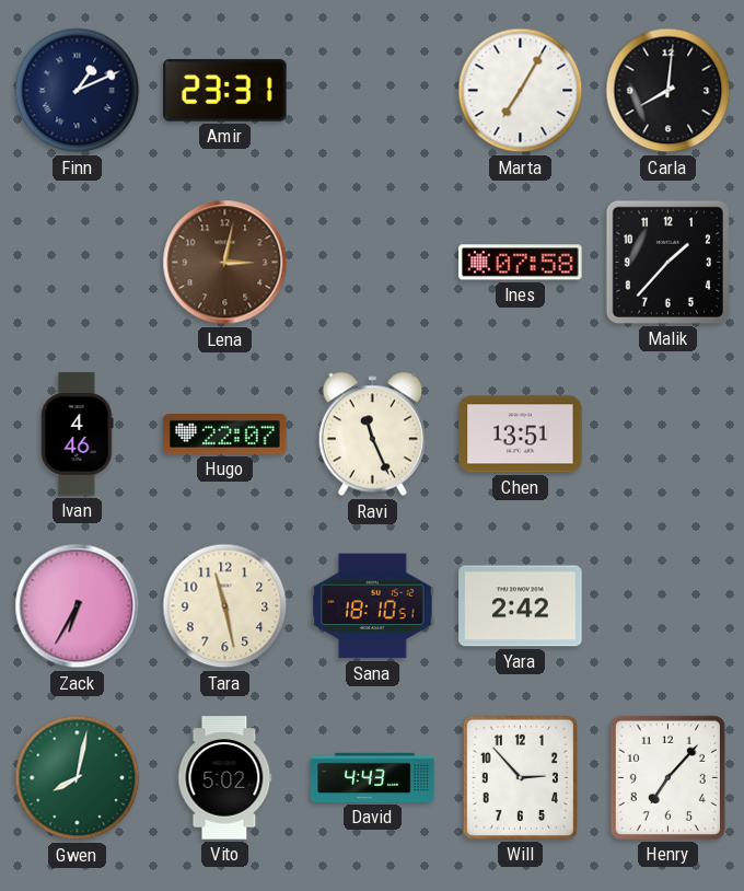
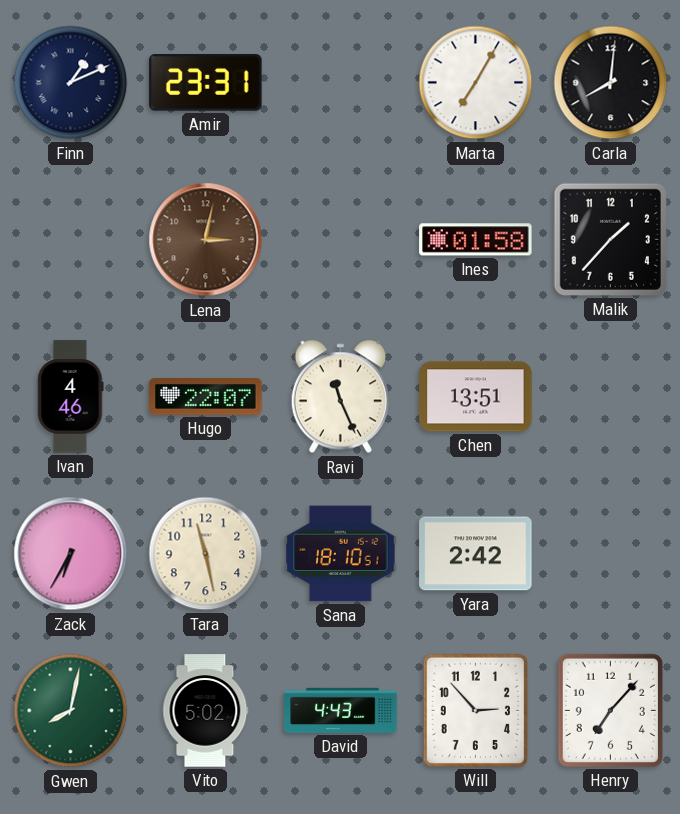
Ines: 07:58 -> 01:58 (476, 240)
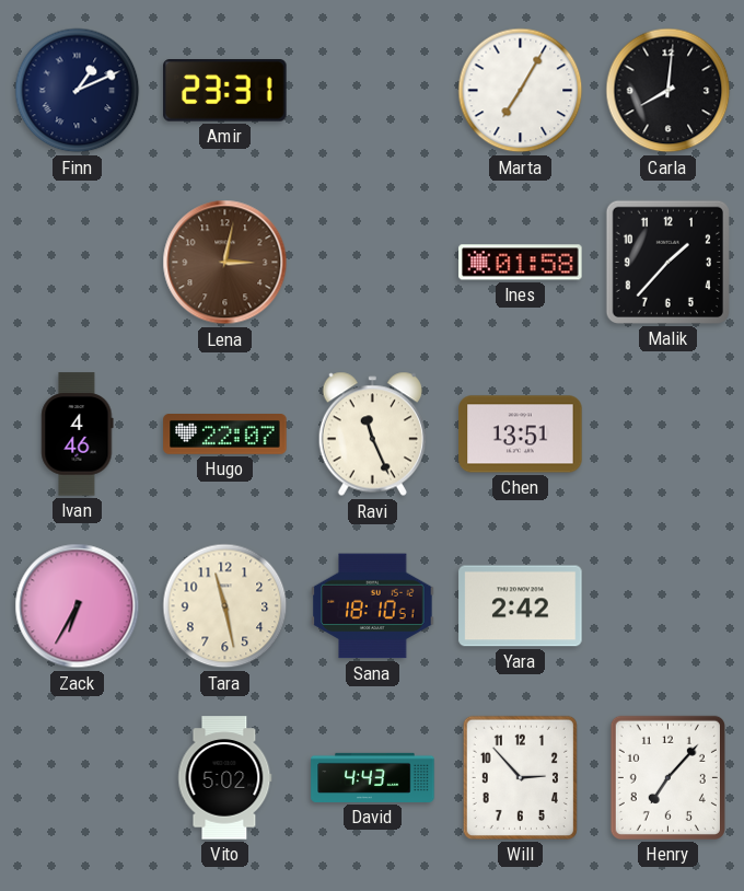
Gwen: 8:02 -> none (71, 711)
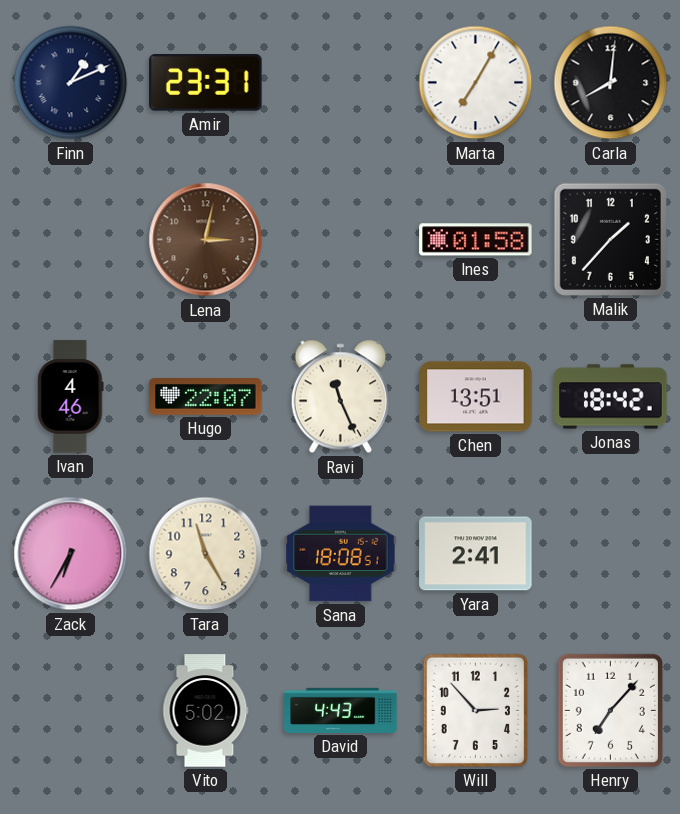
Jonas: none -> 18:42 (611, 397)
Tara: 11:28 -> 11:25 (206, 554)
Sana: 18:10 -> 18:08 (341, 554)
Yara: 2:42 -> 2:41 (476, 554)
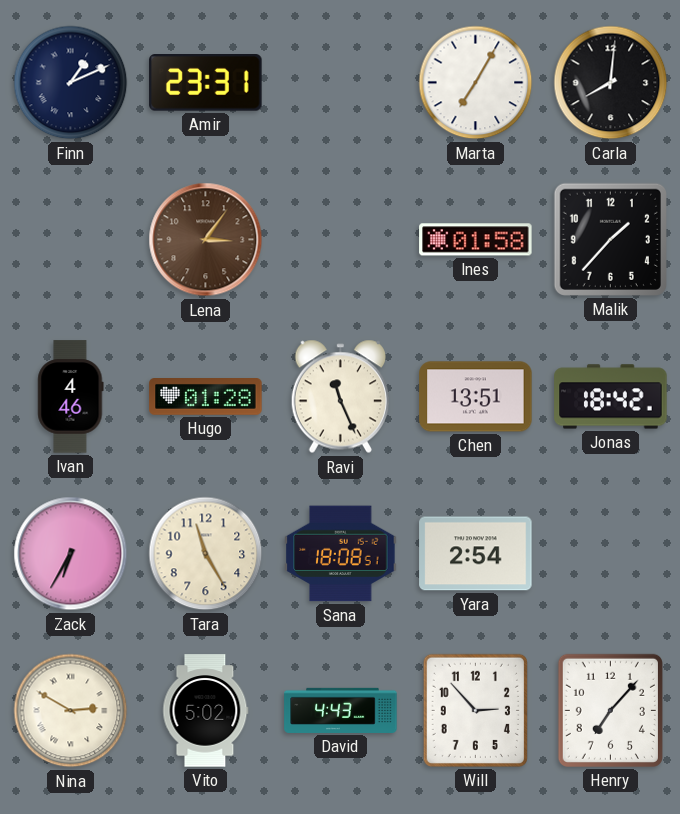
Lena: 3:02 -> 3:06 (206, 240)
Hugo: 22:07 -> 01:28 (206, 397)
Yara: 2:41 -> 2:54 (476, 554)
Nina: none -> 2:50 (71, 711)
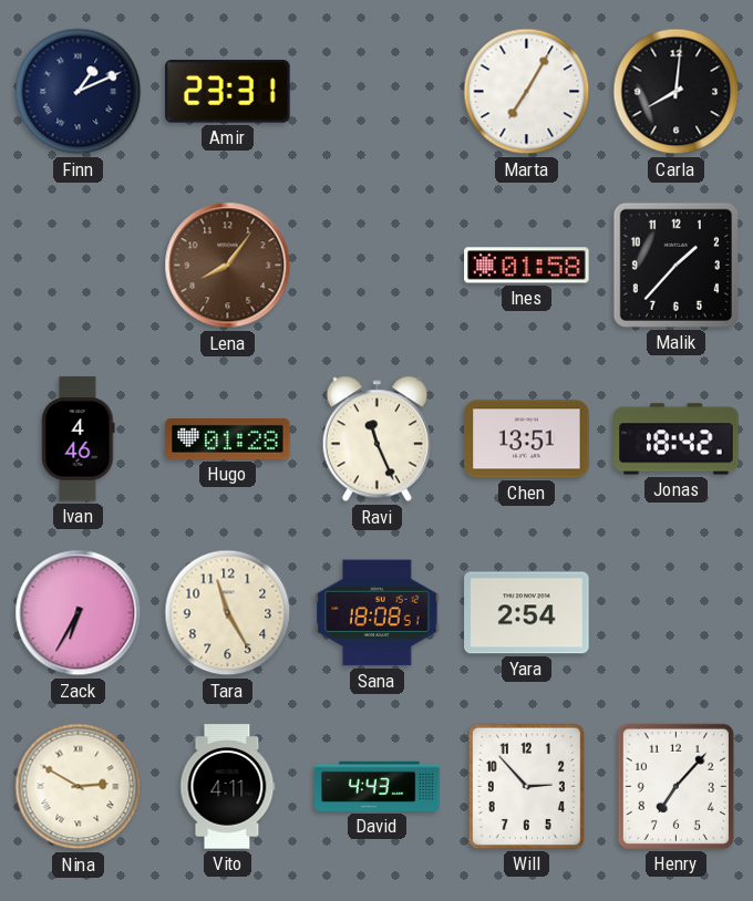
Lena: 3:06 -> 8:06 (228, 266)
Vito: 5:02 -> 4:11 (228, 787)
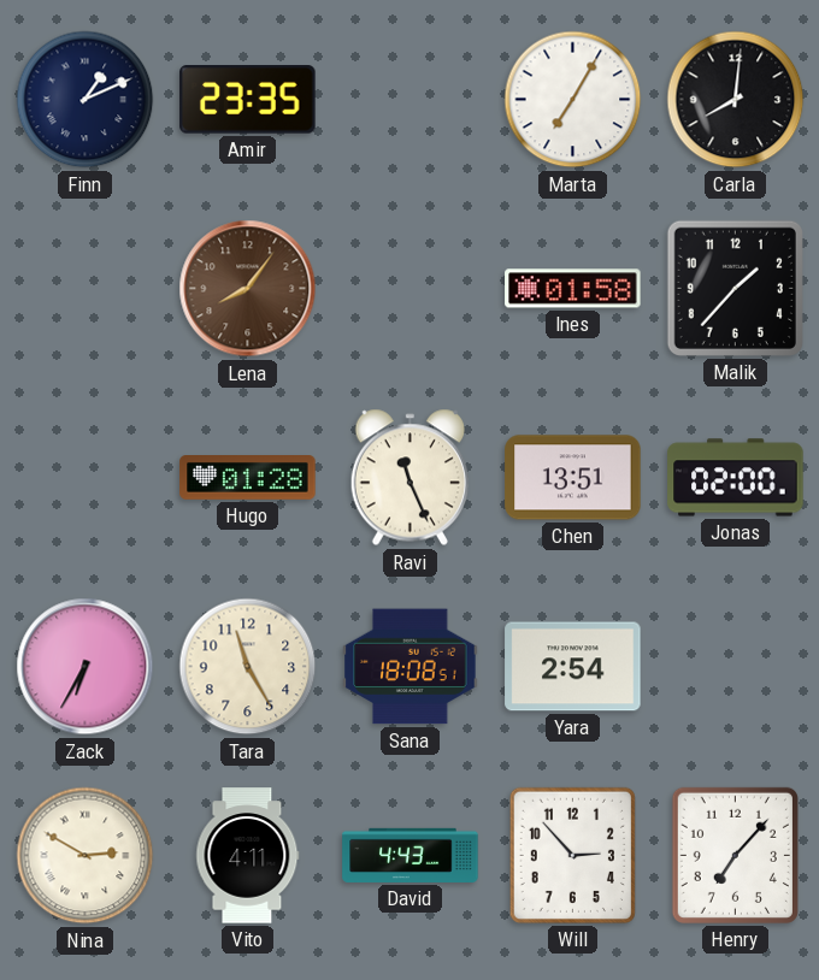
Amir: 23:31 -> 23:35 (248, 100)
Ivan: 4:46 -> none (79, 439)
Jonas: 18:42 -> 02:00 (736, 478)
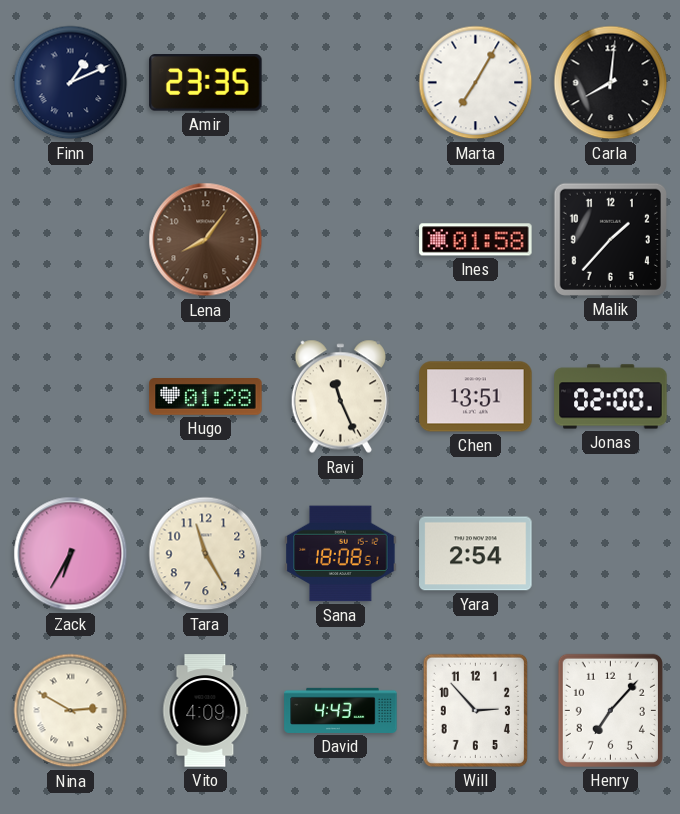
Vito: 4:11 -> 4:09 (206, 711)
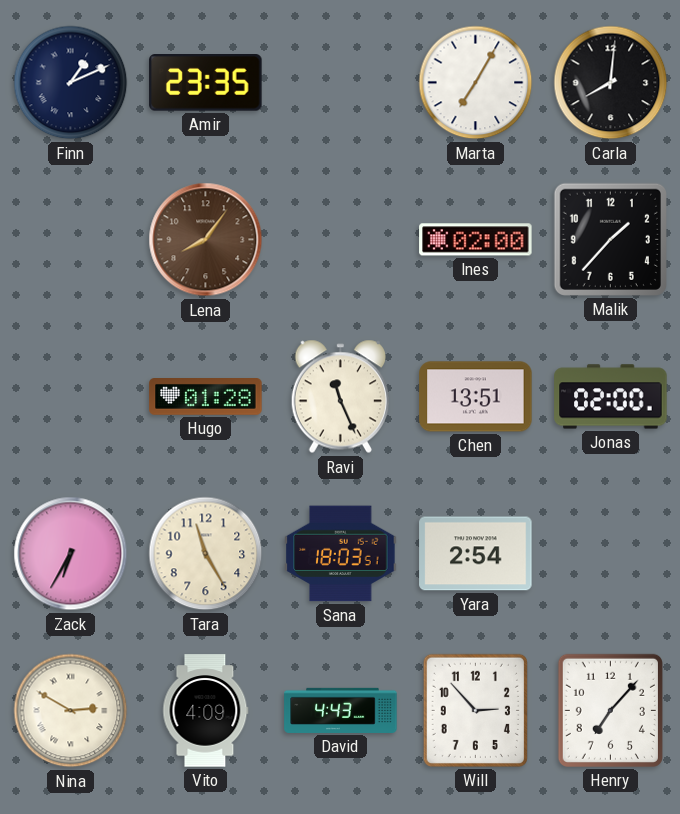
Ines: 01:58 -> 02:00 (476, 240)
Sana: 18:08 -> 18:03 (341, 554)
